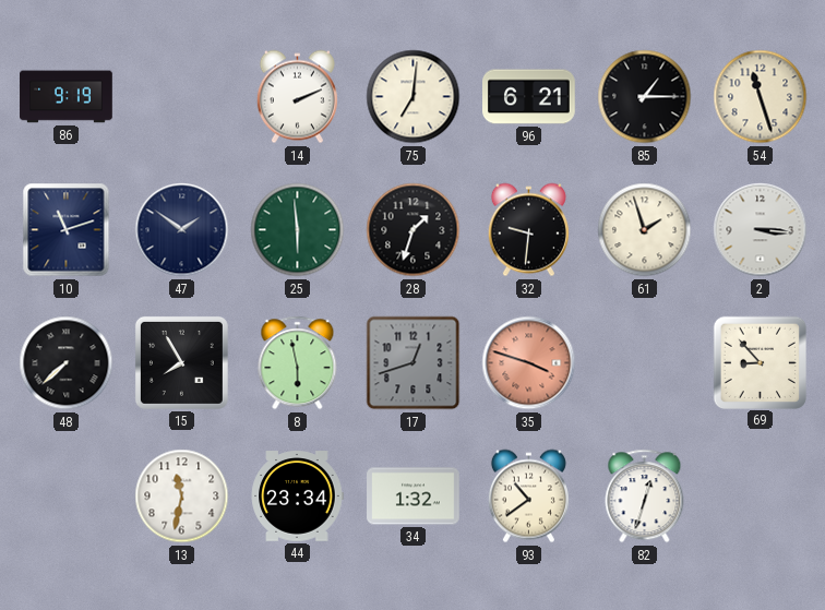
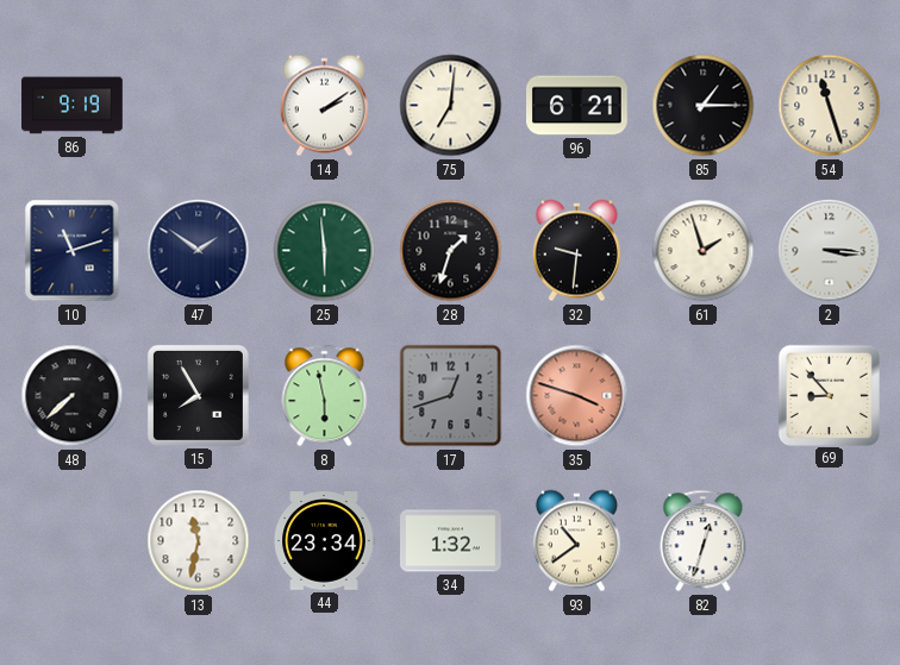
14: 2:11 -> 2:09 (324, 106)
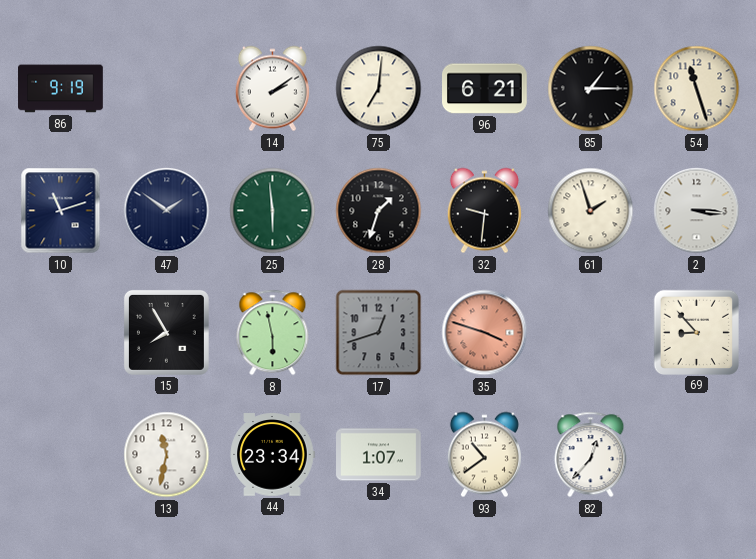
48: 7:38 -> none (73, 396)
34: 1:32 -> 1:07 (379, 455)
82: 12:33 -> 12:37 (591, 455)
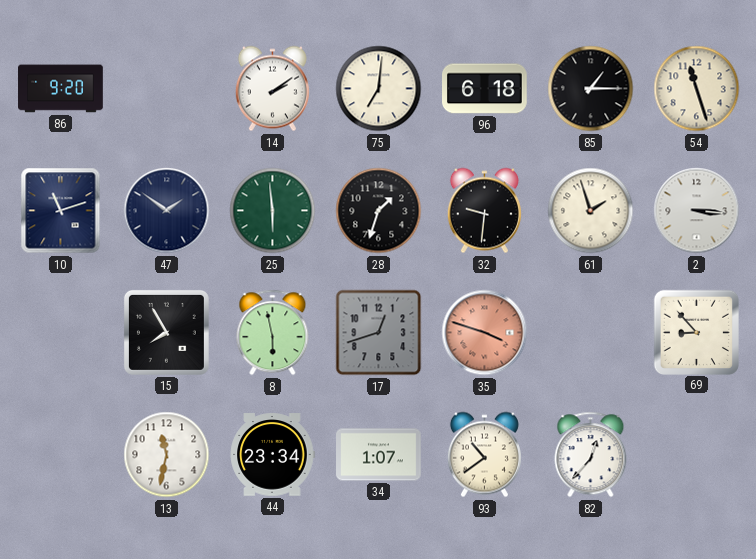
86: 9:19 -> 9:20 (61, 89)
96: 6:21 -> 6:18 (485, 89)
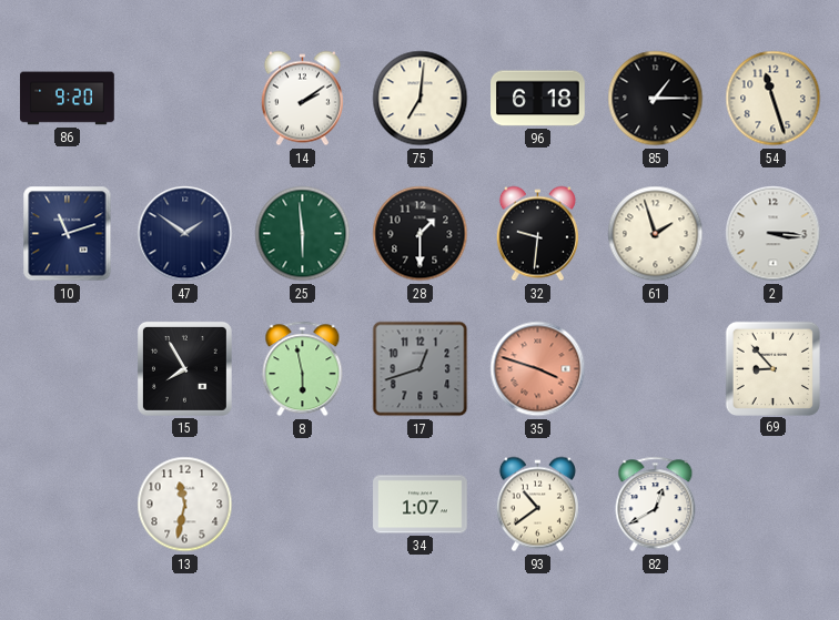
28: 1:33 -> 1:30 (421, 234)
44: 23:34 -> none (272, 455)
82: 12:37 -> 12:40 (656, 505)
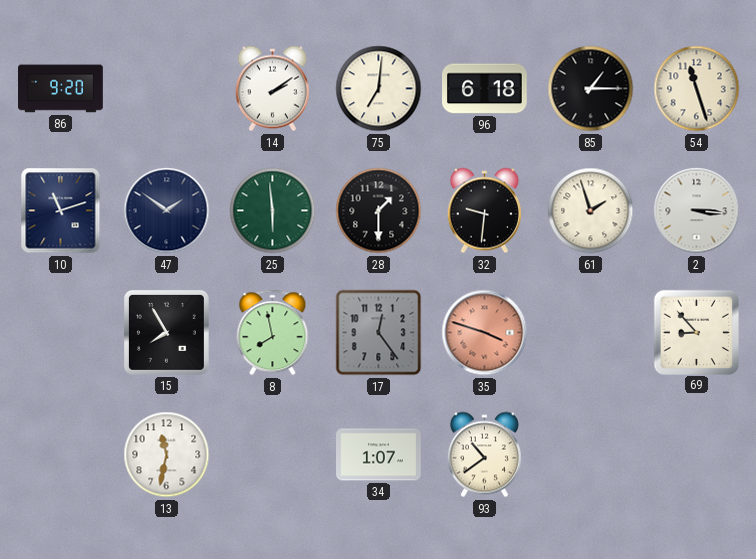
8: 5:58 -> 7:58 (273, 333)
17: 12:42 -> 12:24 (379, 333)
82: 12:40 -> none (656, 505)
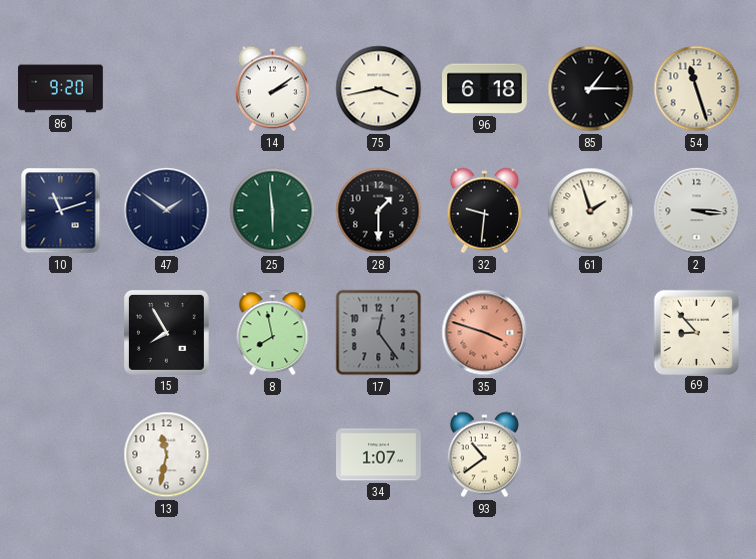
75: 7:01 -> 3:43 (379, 89)
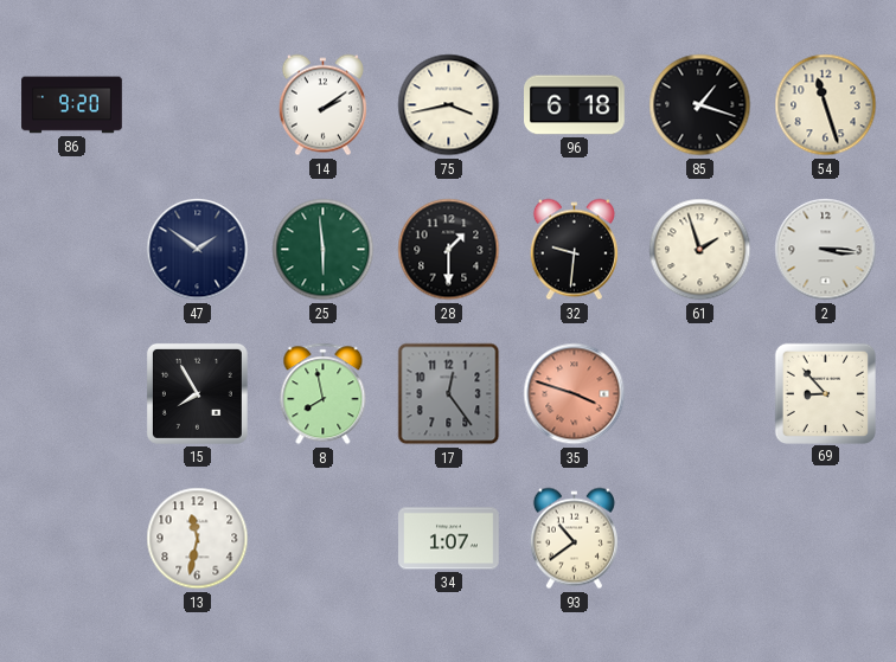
85: 1:15 -> 1:18 (700, 105)
10: 11:12 -> none (61, 211)
